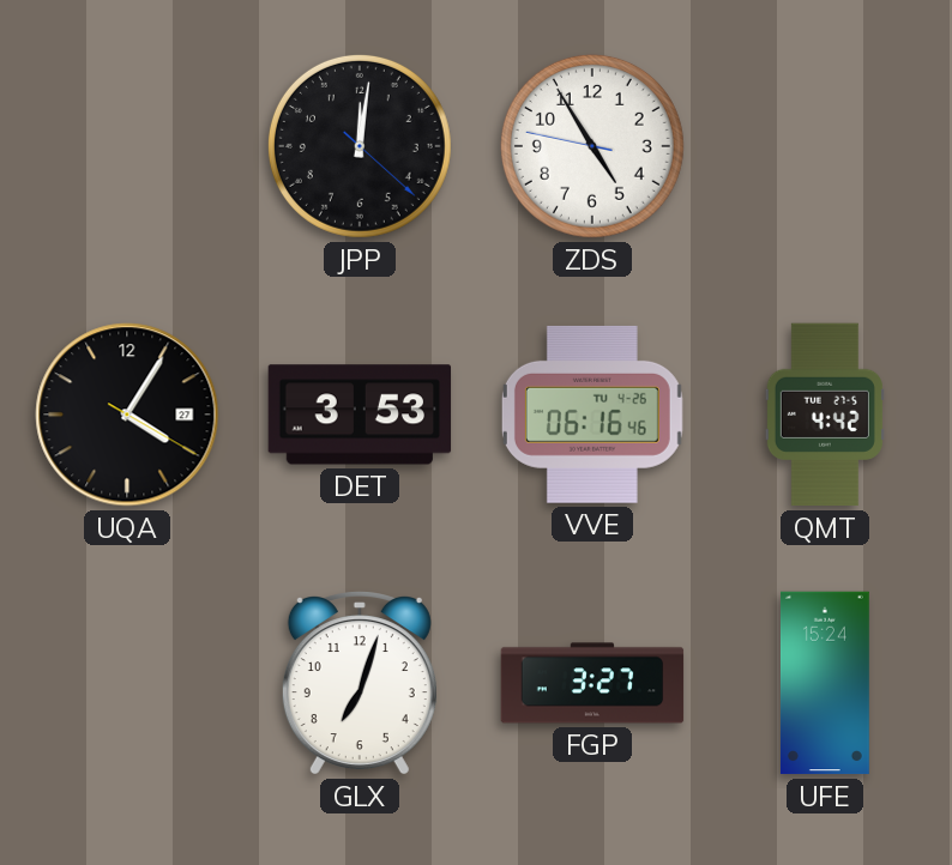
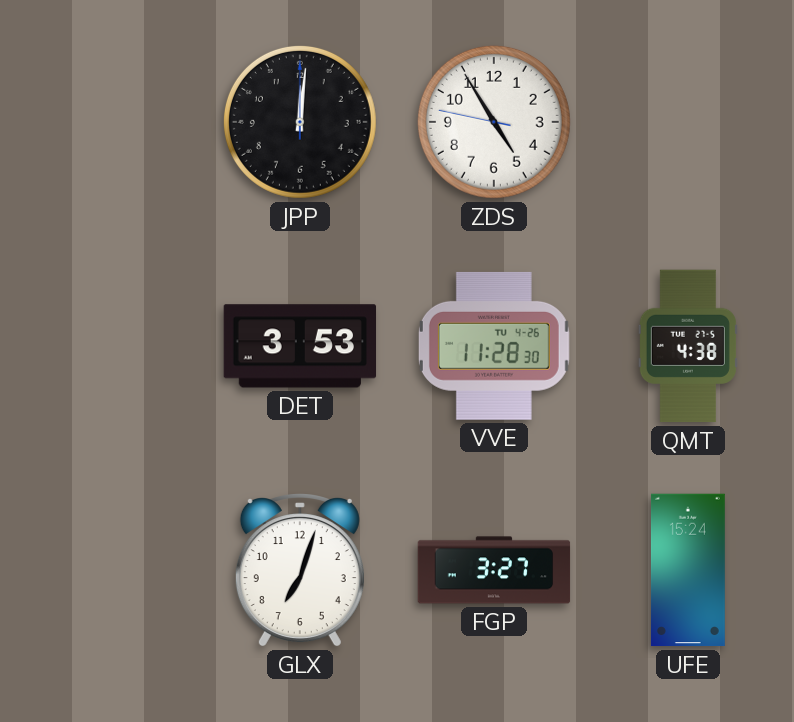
JPP: 12:01:22 -> 12:01:00 (300, 122)
UQA: 4:05 -> none (127, 415)
VVE: 06:16 -> 11:28 (494, 346)
QMT: 4:42 -> 4:38 (688, 346)
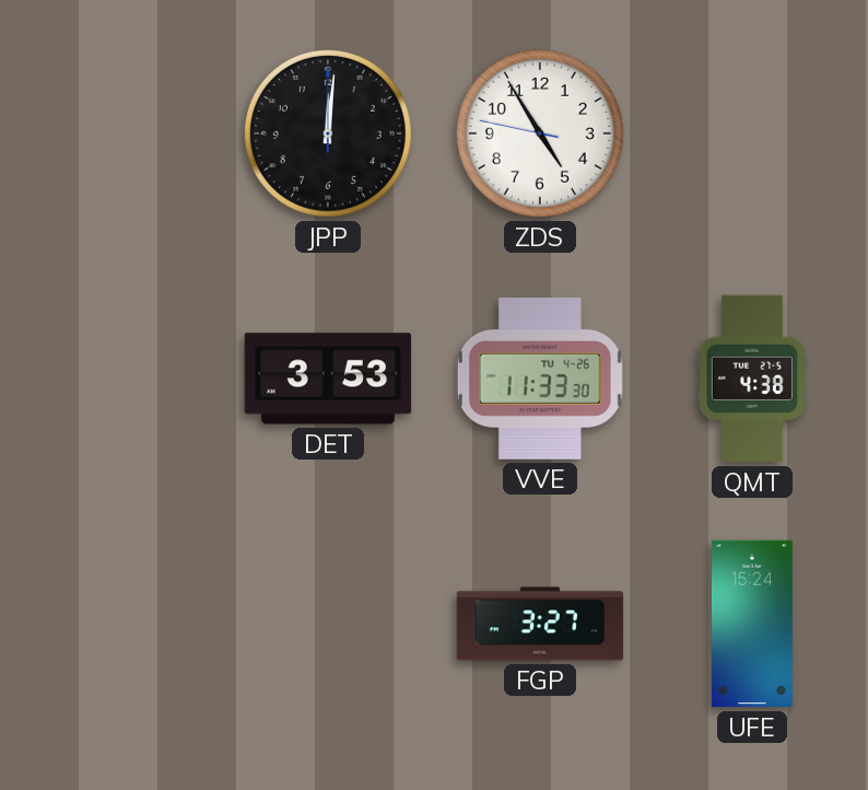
VVE: 11:28 -> 11:33 (540, 379)
GLX: 7:03 -> none (300, 571)
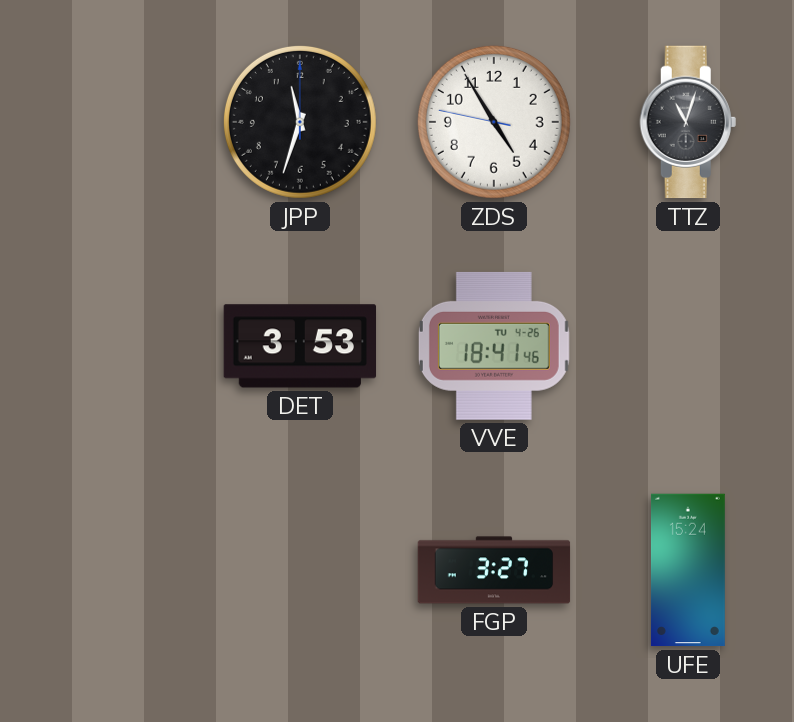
JPP: 12:01 -> 11:33 (300, 122)
TTZ: none -> 11:03 (688, 122)
VVE: 11:33 -> 18:41 (494, 346)
QMT: 4:38 -> none (752, 379)
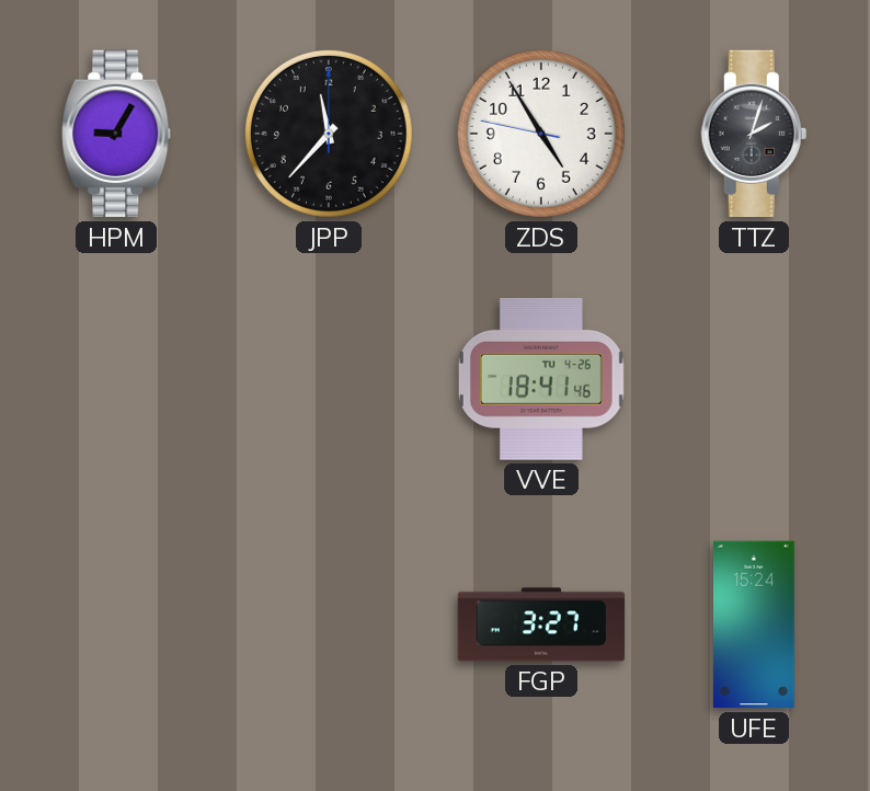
HPM: none -> 9:05 (116, 134)
JPP: 11:33 -> 11:37 (329, 134)
TTZ: 11:03 -> 2:03 (754, 134)
DET: 3:53 -> none (300, 346)
